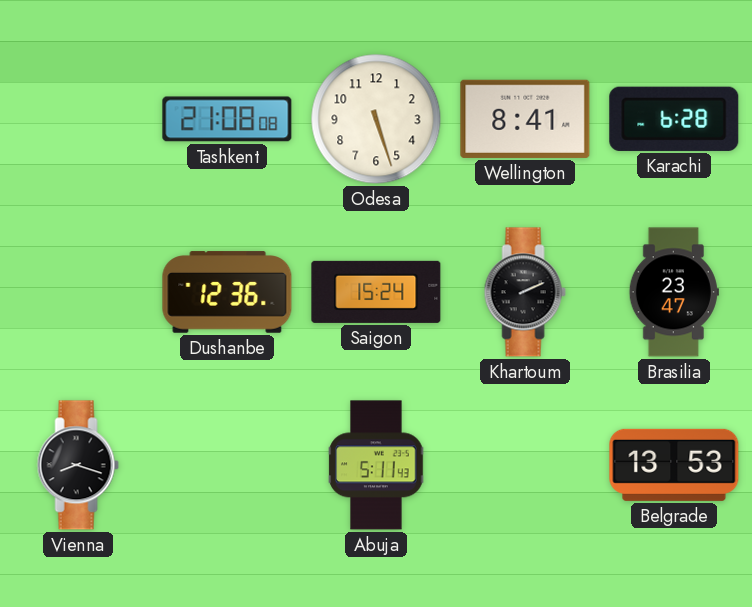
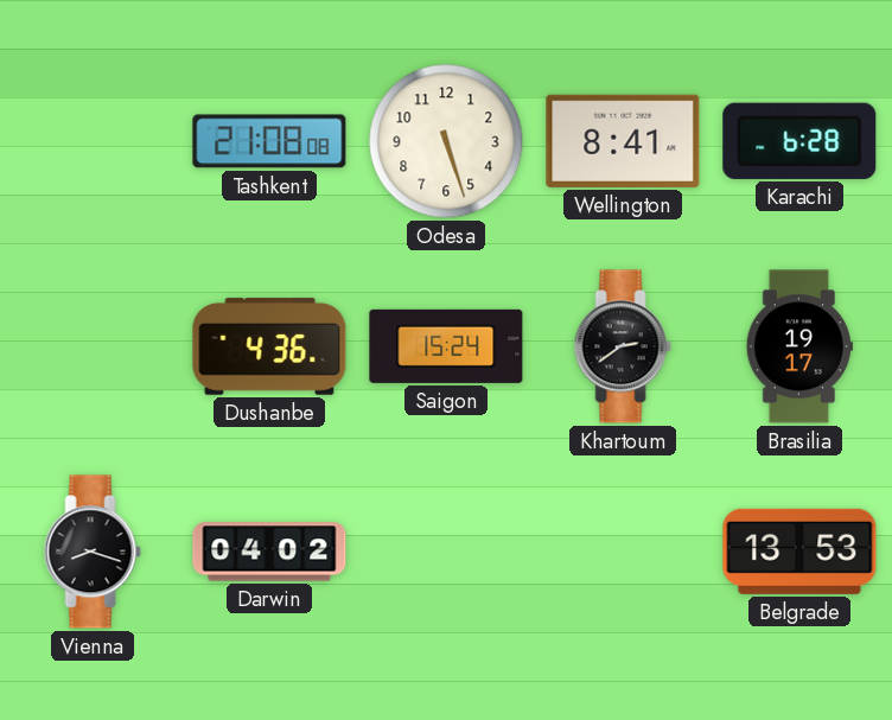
Dushanbe: 12:36 -> 4:36 (269, 346)
Khartoum: 2:11 -> 2:39 (623, 346)
Brasilia: 23:47 -> 19:17 (799, 346)
Darwin: none -> 04:02 (269, 552)
Abuja: 5:11 -> none (376, 465)
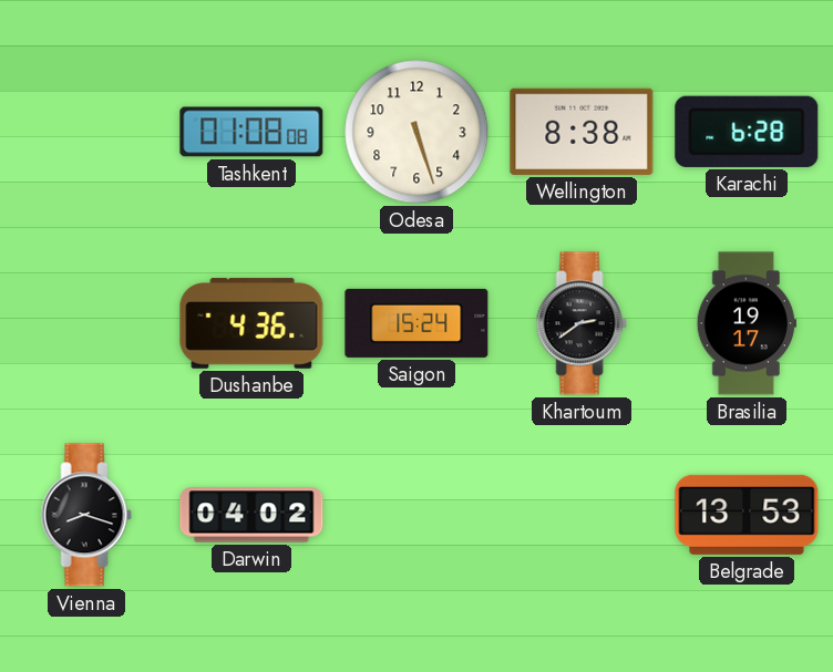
Tashkent: 21:08 -> 01:08 (251, 132)
Wellington: 8:41 -> 8:38 (582, 132)
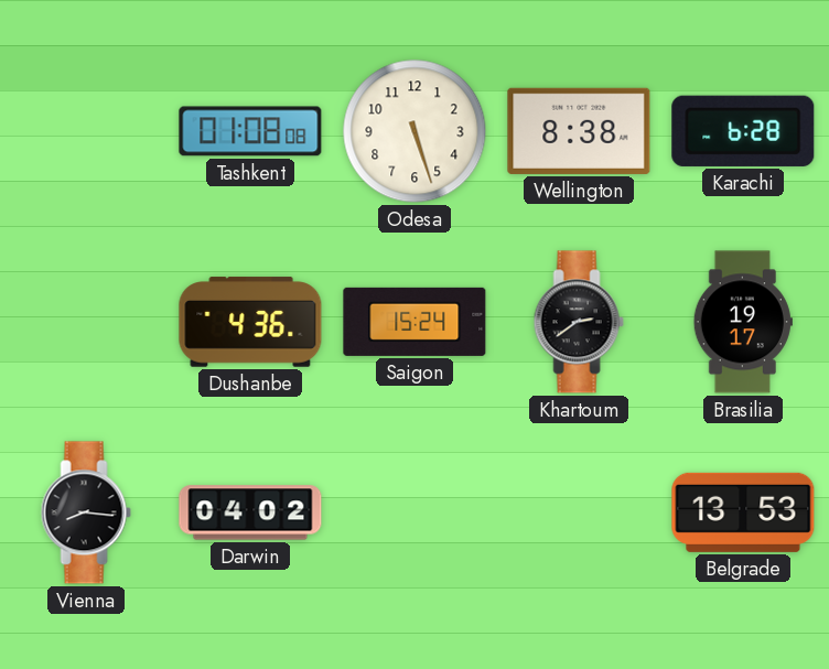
Vienna: 8:18 -> 8:16 (86, 512)
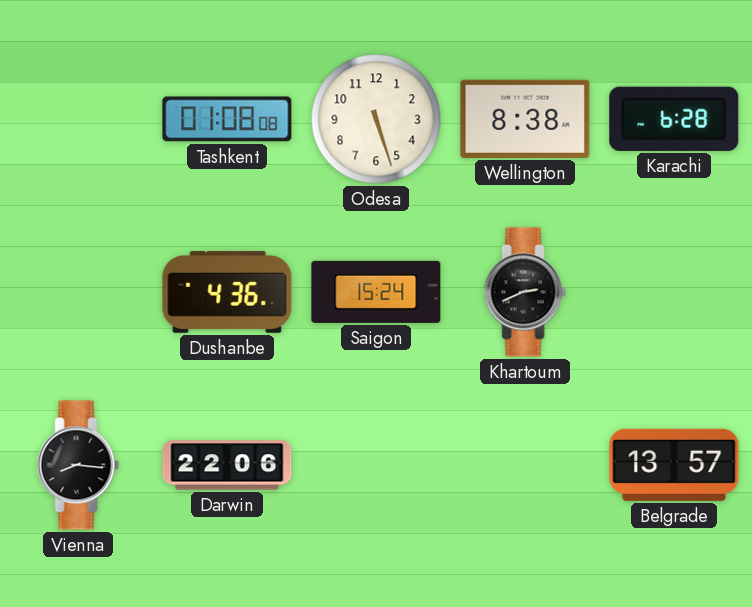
Khartoum: 2:39 -> 2:41 (525, 292)
Brasilia: 19:17 -> none (743, 322)
Darwin: 04:02 -> 22:06 (227, 465)
Belgrade: 13:53 -> 13:57 (674, 465)
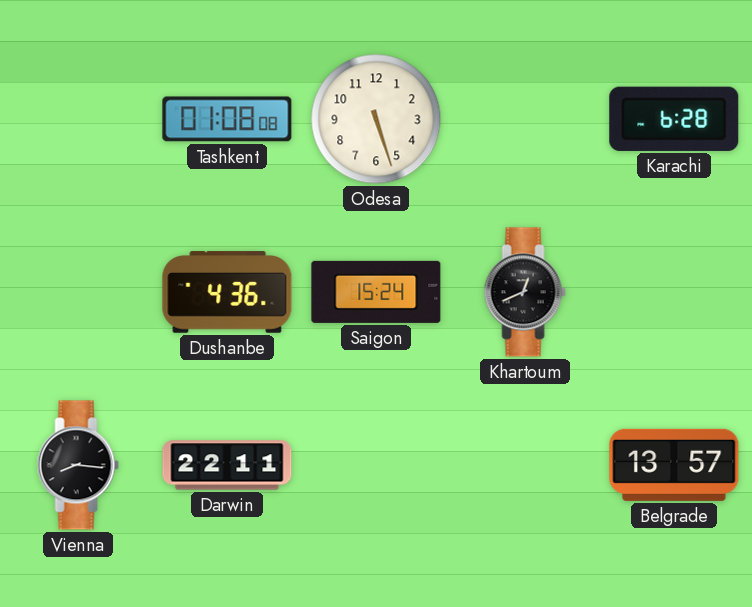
Wellington: 8:38 -> none (525, 119)
Khartoum: 2:41 -> 12:41 (525, 292)
Darwin: 22:06 -> 22:11 (227, 465)
